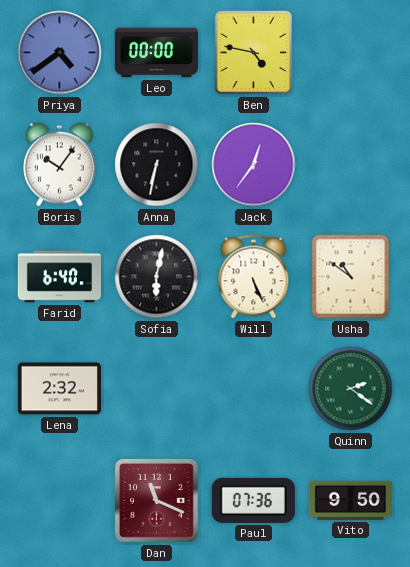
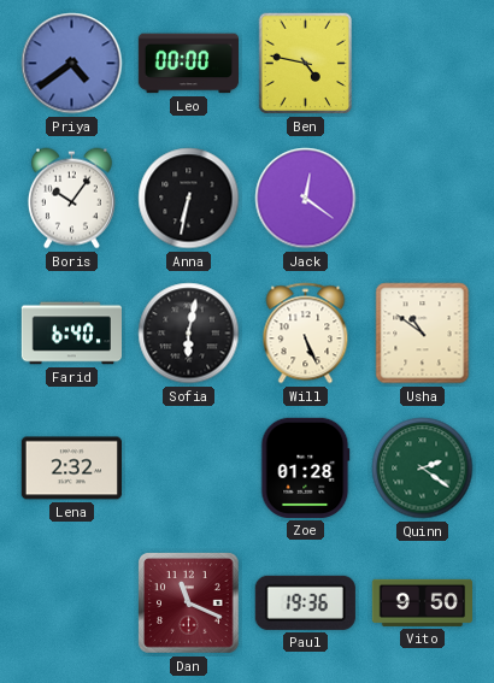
Jack: 12:36 -> 12:21 (306, 199)
Zoe: none -> 01:28 (306, 467)
Paul: 07:36 -> 19:36 (305, 602)
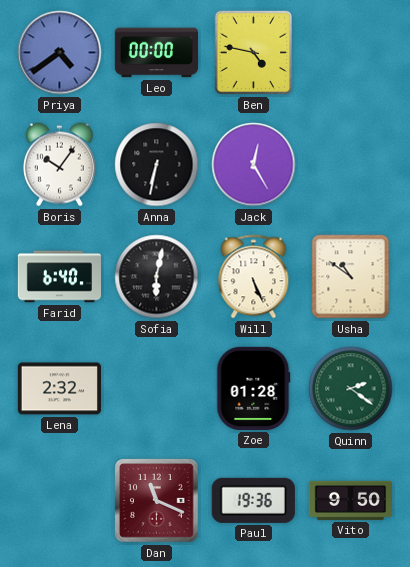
Jack: 12:21 -> 12:25 (254, 165)
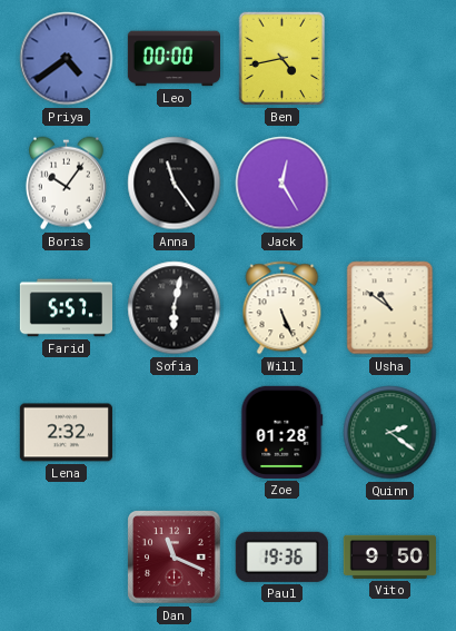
Ben: 4:47 -> 4:43 (282, 59)
Anna: 6:32 -> 11:24 (175, 184)
Farid: 6:40 -> 5:57 (66, 308)
